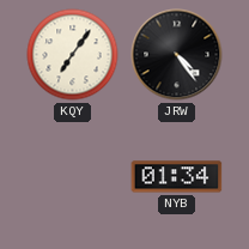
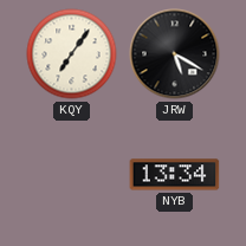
JRW: 4:24 -> 5:20 (175, 54)
NYB: 01:34 -> 13:34 (175, 175)
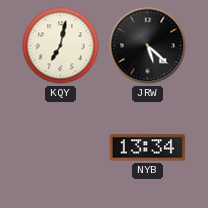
KQY: 7:06 -> 7:02 (61, 46)
JRW: 5:20 -> 5:22 (148, 46)
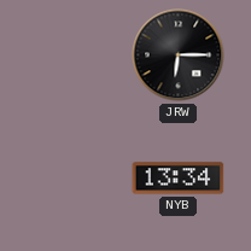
KQY: 7:02 -> none (61, 46)
JRW: 5:22 -> 6:15 (179, 56)
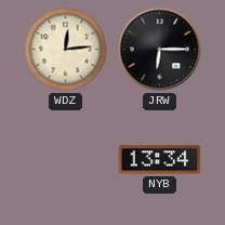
WDZ: none -> 12:14 (66, 50)
